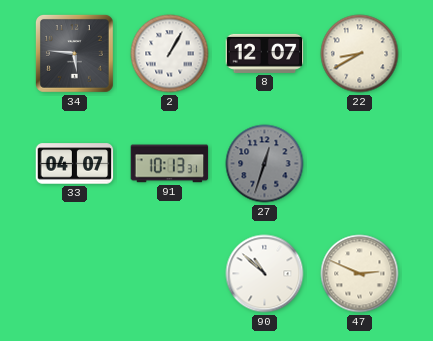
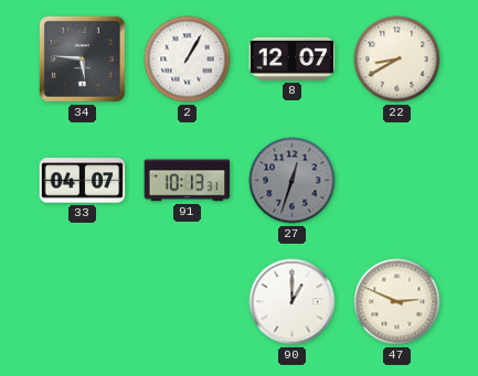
90: 10:52 -> 1:00 (293, 302)
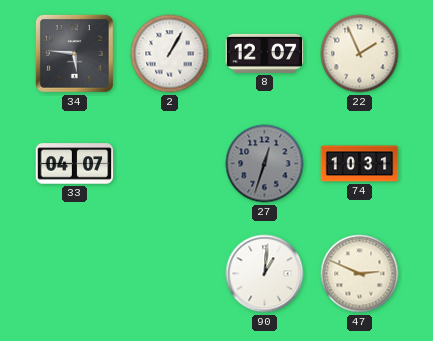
22: 8:40 -> 1:56 (360, 54)
91: 10:13 -> none (188, 181)
74: none -> 10:31 (360, 164)
90: 1:00 -> 1:01 (265, 274)
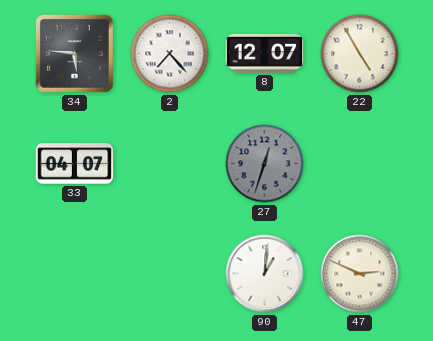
2: 1:05 -> 7:23 (170, 54)
22: 1:56 -> 4:55 (360, 54)
74: 10:31 -> none (360, 164)
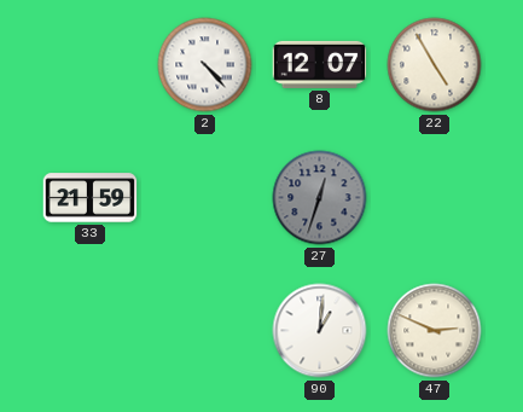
34: 5:46 -> none (74, 53)
2: 7:23 -> 4:23 (205, 65)
33: 04:07 -> 21:59 (91, 198)
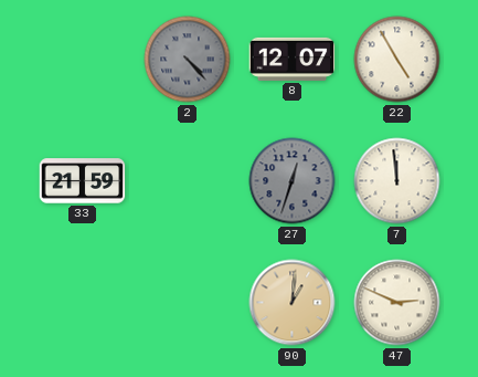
2 dial: white -> grey (188, 60)
7: none -> 11:59 (397, 181)
90 dial: white -> champagne (293, 303)
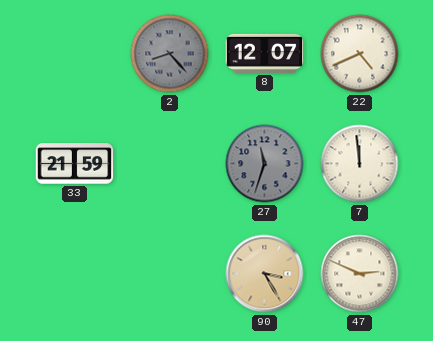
2: 4:23 -> 8:23 (170, 54)
22: 4:55 -> 4:41 (360, 54)
27: 12:33 -> 11:33 (265, 164)
90: 1:01 -> 3:25 (265, 274)
